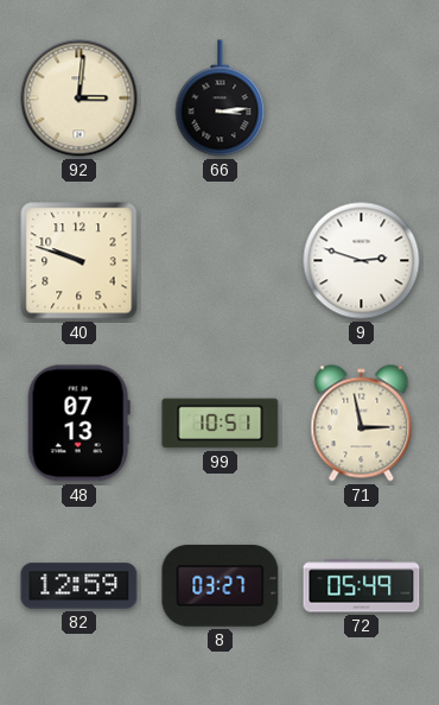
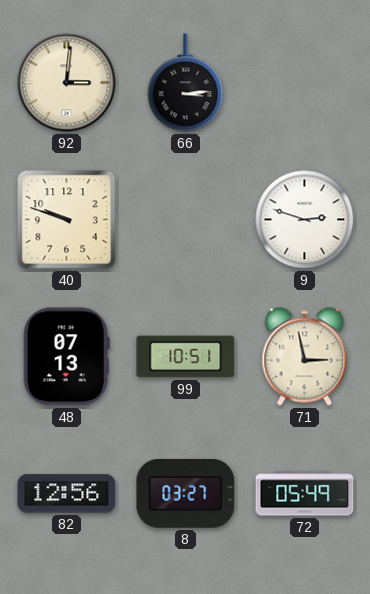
82: 12:59 -> 12:56 (67, 494)
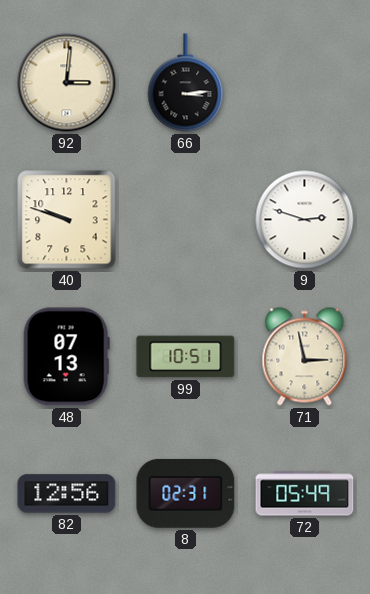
8: 03:27 -> 02:31 (186, 494)
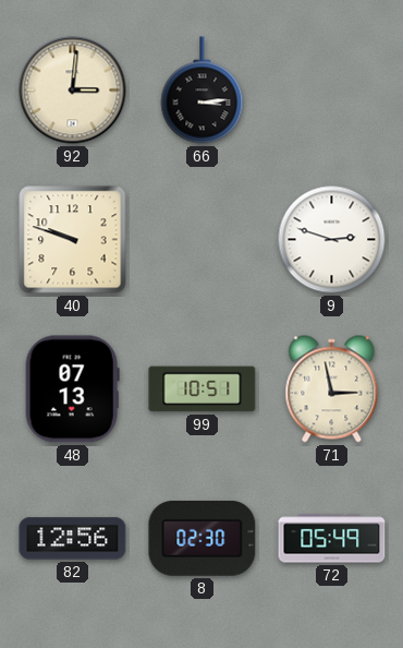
8: 02:31 -> 02:30 (203, 539)
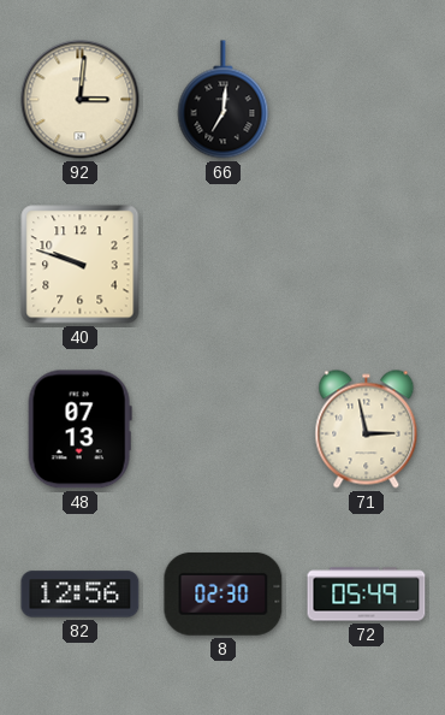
66: 3:14 -> 7:01 (224, 100)
9: 2:48 -> none (332, 240)
99: 10:51 -> none (203, 389)
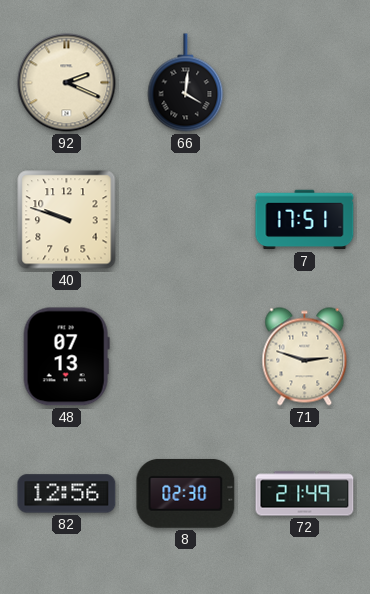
92: 3:01 -> 2:19 (67, 83)
66: 7:01 -> 4:01 (186, 83)
7: none -> 17:51 (305, 220)
71: 2:58 -> 2:48 (305, 357)
72: 05:49 -> 21:49 (305, 494)
